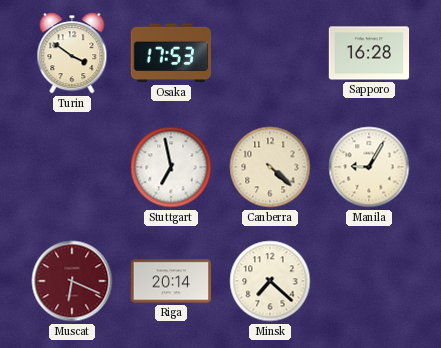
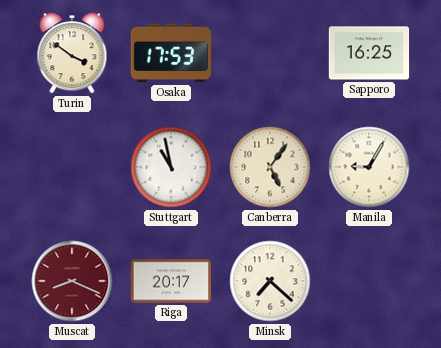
Sapporo: 16:28 -> 16:25 (369, 53)
Stuttgart: 6:58 -> 10:58 (171, 167)
Canberra: 4:22 -> 5:06 (270, 167)
Muscat: 6:19 -> 8:19 (72, 281)
Riga: 20:14 -> 20:17 (171, 281)
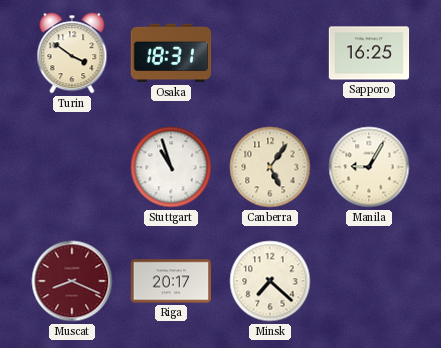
Osaka: 17:53 -> 18:31 (171, 53)
Stuttgart: 10:58 -> 10:57 (171, 167)
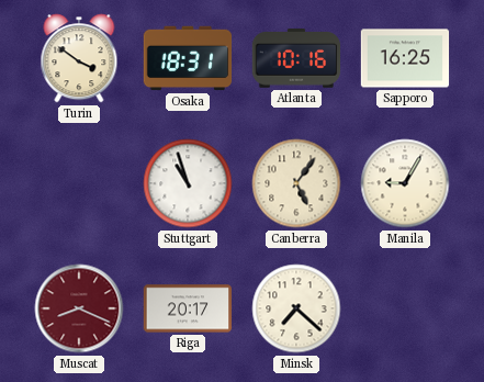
Atlanta: none -> 10:16 (296, 58)
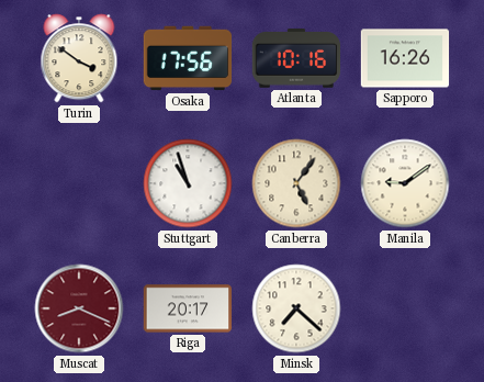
Osaka: 18:31 -> 17:56 (188, 58)
Sapporo: 16:25 -> 16:26 (405, 58)
Manila: 9:05 -> 9:09 (405, 183)
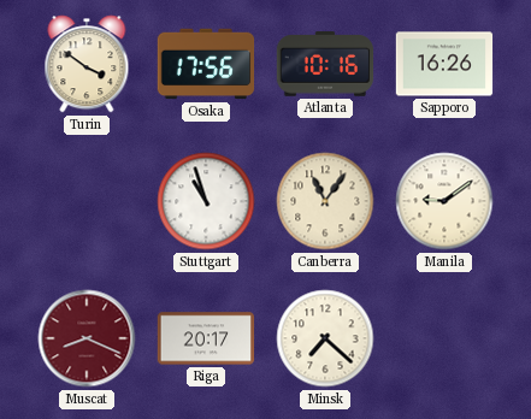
Canberra: 5:06 -> 11:06 (325, 201)
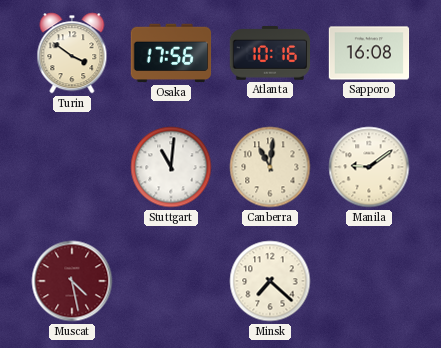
Sapporo: 16:26 -> 16:08 (369, 53)
Stuttgart: 10:57 -> 11:01 (171, 167)
Canberra: 11:06 -> 11:01 (270, 167)
Muscat: 8:19 -> 4:28 (72, 281)
Riga: 20:17 -> none (206, 338)
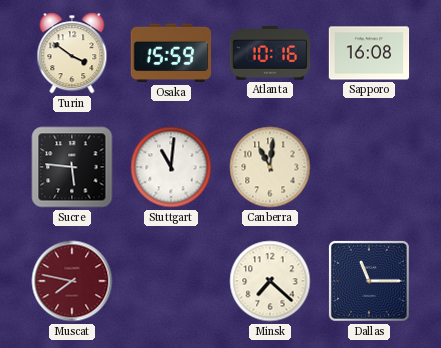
Osaka: 17:56 -> 15:59 (171, 53)
Sucre: none -> 5:46 (72, 167)
Manila: 9:09 -> none (369, 167)
Muscat: 4:28 -> 7:47 (72, 281)
Dallas: none -> 11:15 (369, 281)
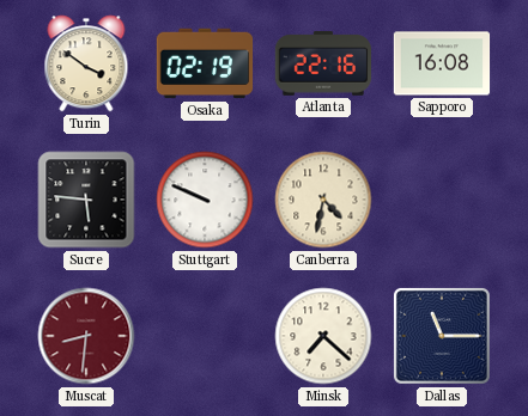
Osaka: 15:59 -> 02:19 (205, 63)
Atlanta: 10:16 -> 22:16 (323, 63)
Stuttgart: 11:01 -> 9:49 (205, 200)
Canberra: 11:01 -> 4:32 (323, 200)
Muscat: 7:47 -> 8:31 (86, 336)
